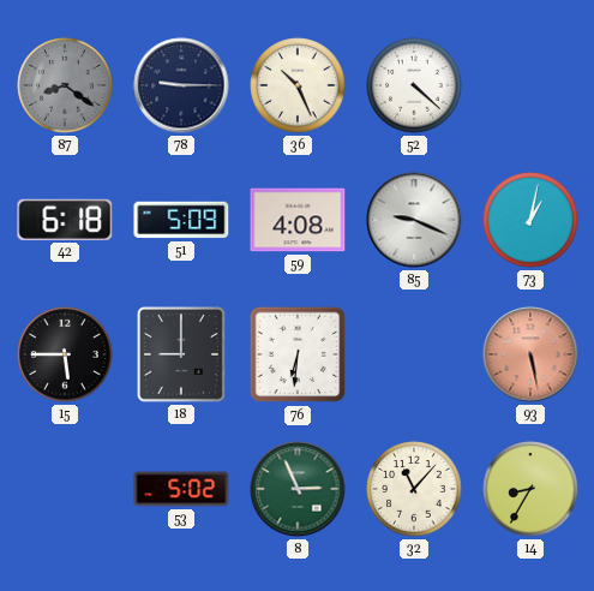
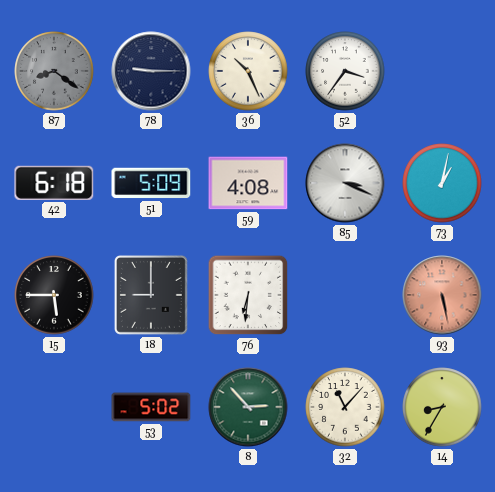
52: 4:22 -> 3:36 (345, 71)
85: 9:19 -> 3:19 (345, 183)
8: 2:56 -> 2:53 (248, 407)
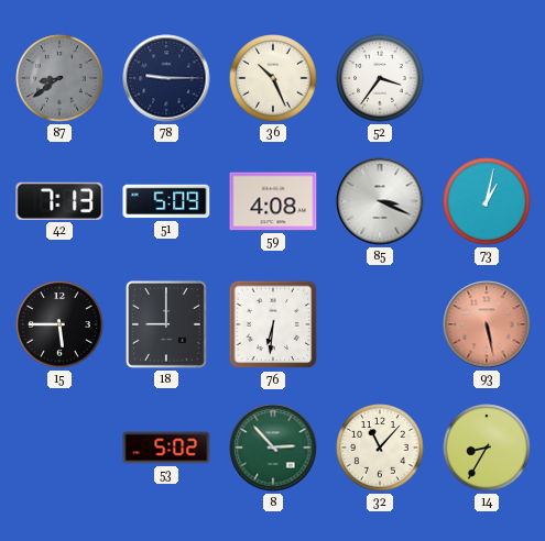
87: 8:21 -> 8:39 (59, 78)
42: 6:18 -> 7:13 (59, 201)
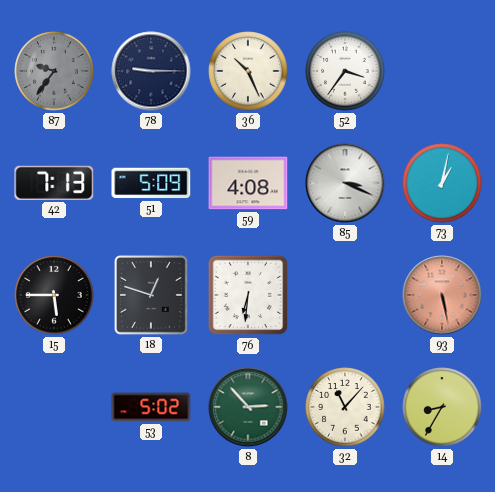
87: 8:39 -> 9:36 (54, 71)
18: 9:00 -> 12:48 (151, 295)
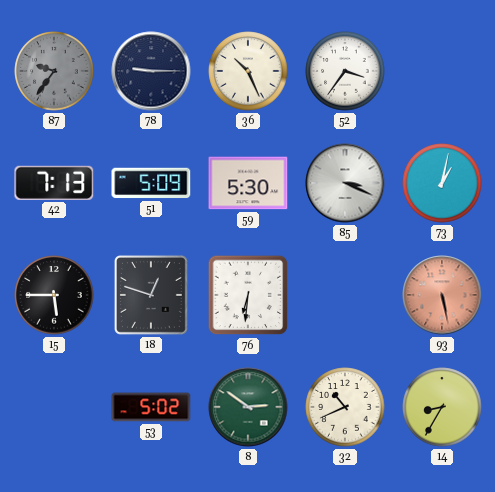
59: 4:08 -> 5:30 (248, 183)
8: 2:53 -> 2:51 (248, 407)
32: 11:07 -> 10:41 (345, 407)
